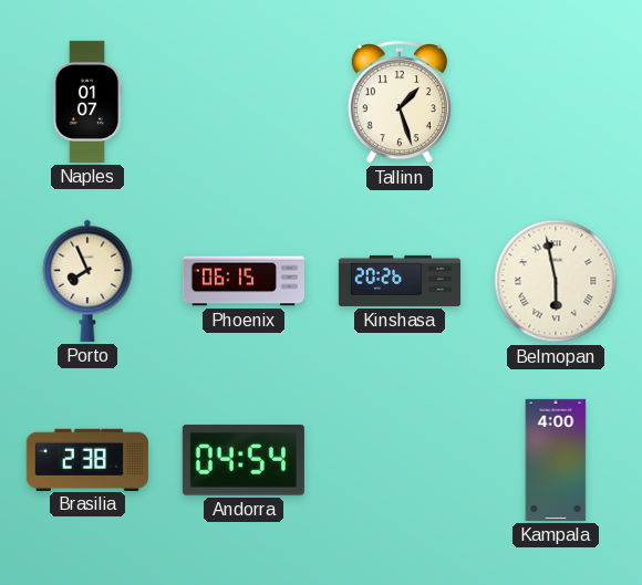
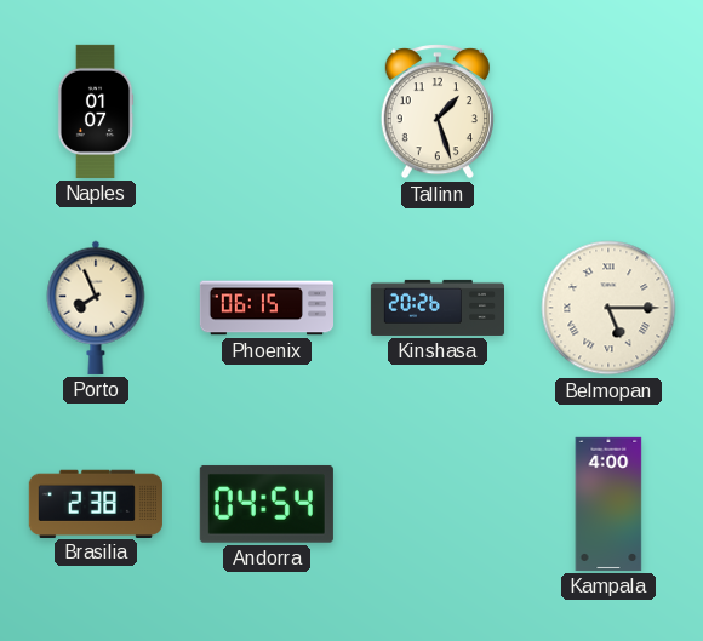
Belmopan: 5:58 -> 5:15 (608, 308)
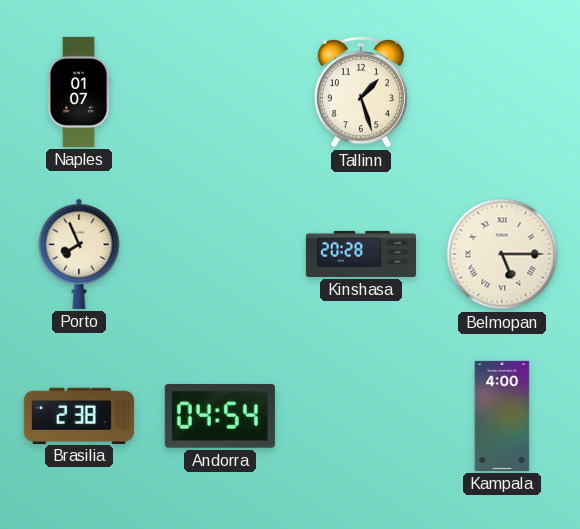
Phoenix: 06:15 -> none (265, 308)
Kinshasa: 20:26 -> 20:28 (360, 254)
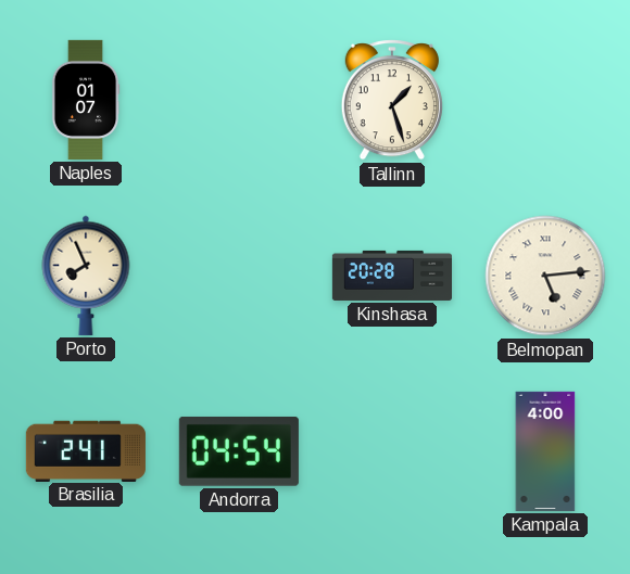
Belmopan: 5:15 -> 5:14 (545, 276)
Brasilia: 2:38 -> 2:41 (86, 450)
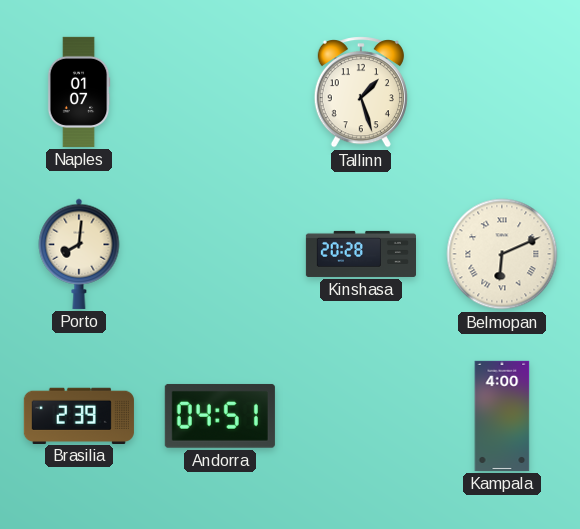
Porto: 7:56 -> 8:01 (79, 254)
Belmopan: 5:14 -> 6:11 (502, 254)
Brasilia: 2:41 -> 2:39 (79, 415)
Andorra: 04:54 -> 04:51 (220, 416)
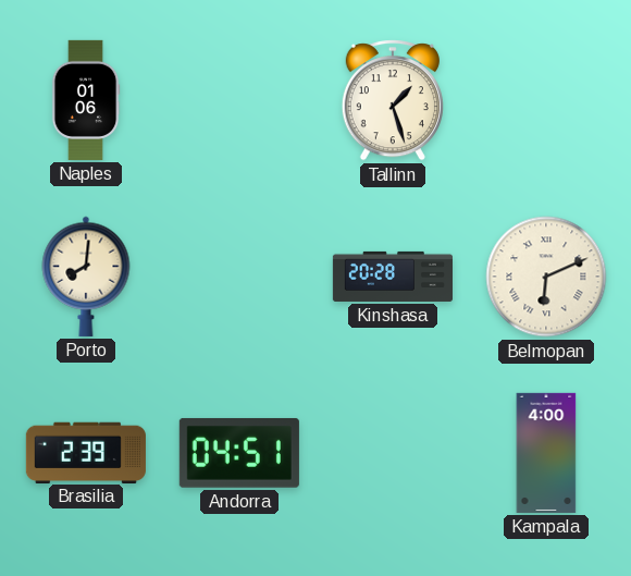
Naples: 01:07 -> 01:06 (86, 100)
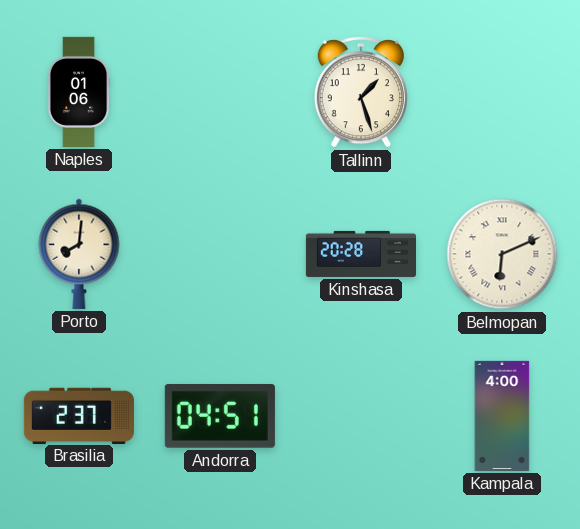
Brasilia: 2:39 -> 2:37 (79, 415)
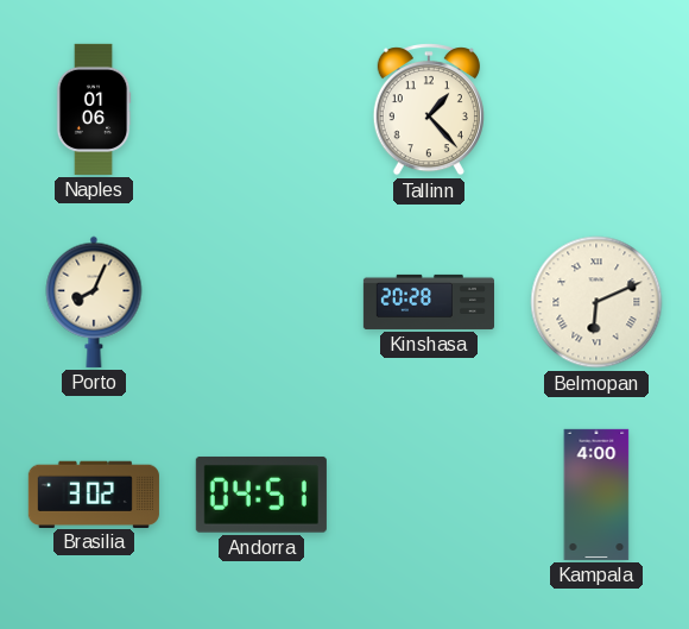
Tallinn: 1:27 -> 1:23 (429, 109)
Porto: 8:01 -> 8:04 (94, 302)
Brasilia: 2:37 -> 3:02 (94, 493)
